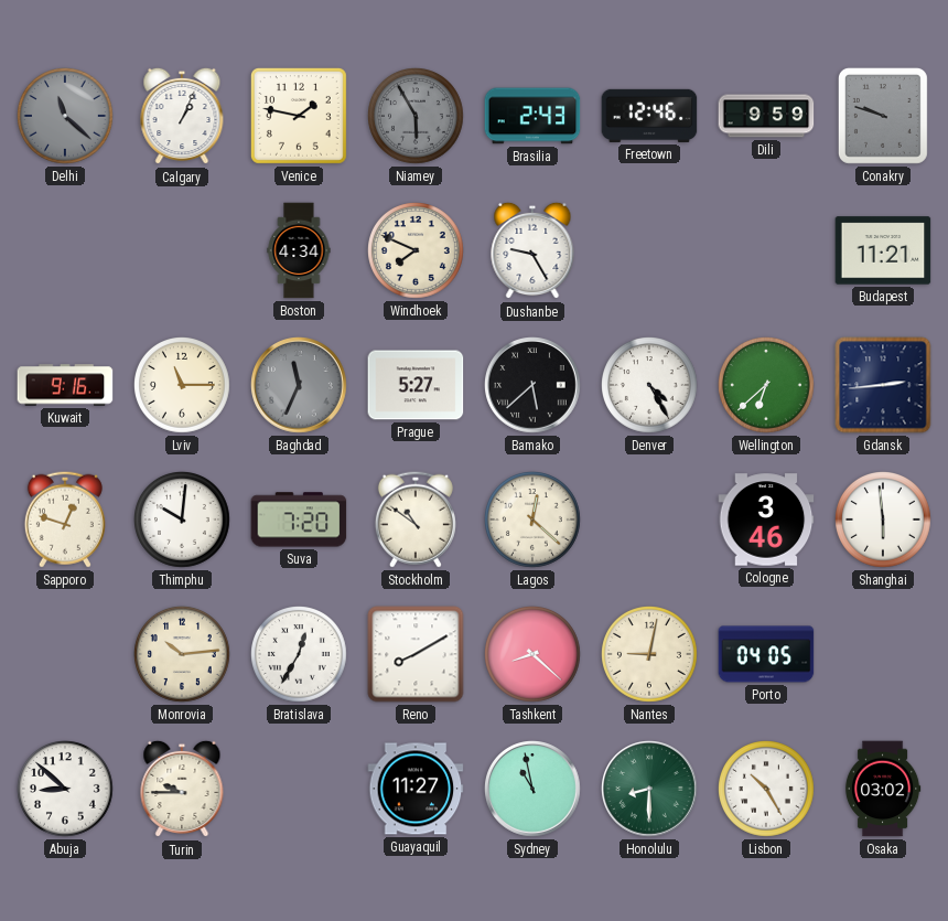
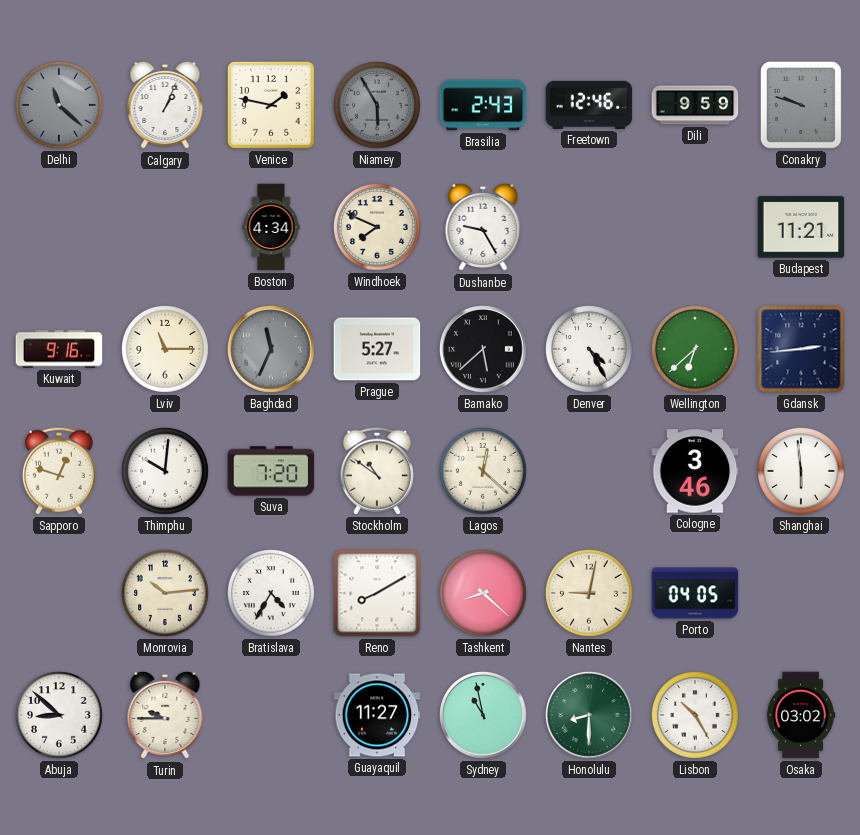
Bratislava: 12:35 -> 4:35 (272, 594)
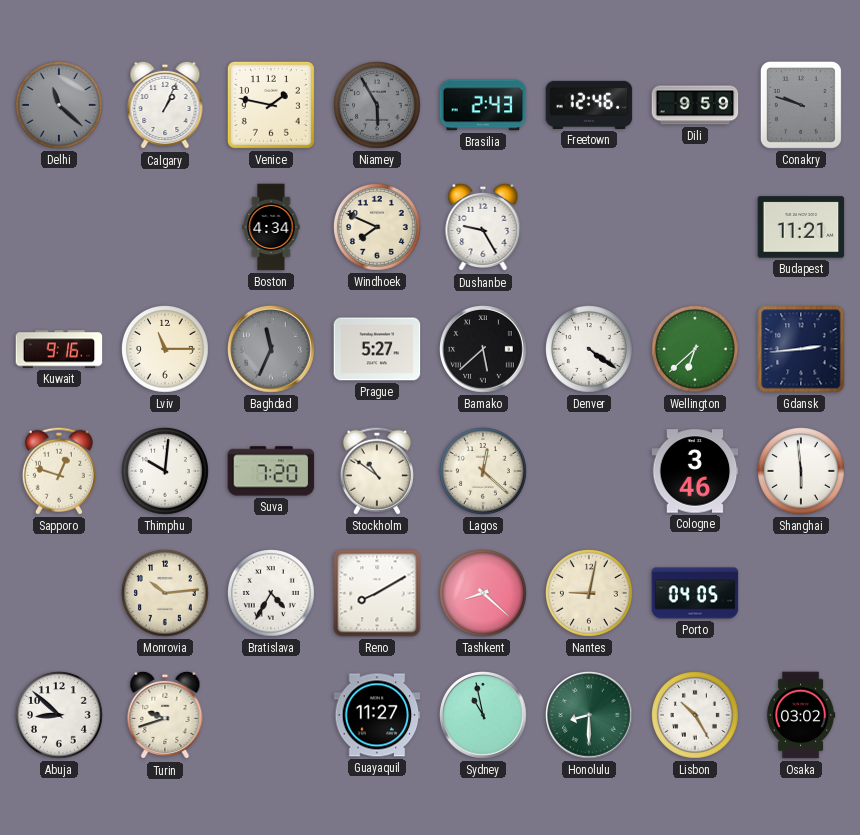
Denver: 4:25 -> 4:21 (590, 350)
Turin: 9:45 -> 9:42 (165, 715)
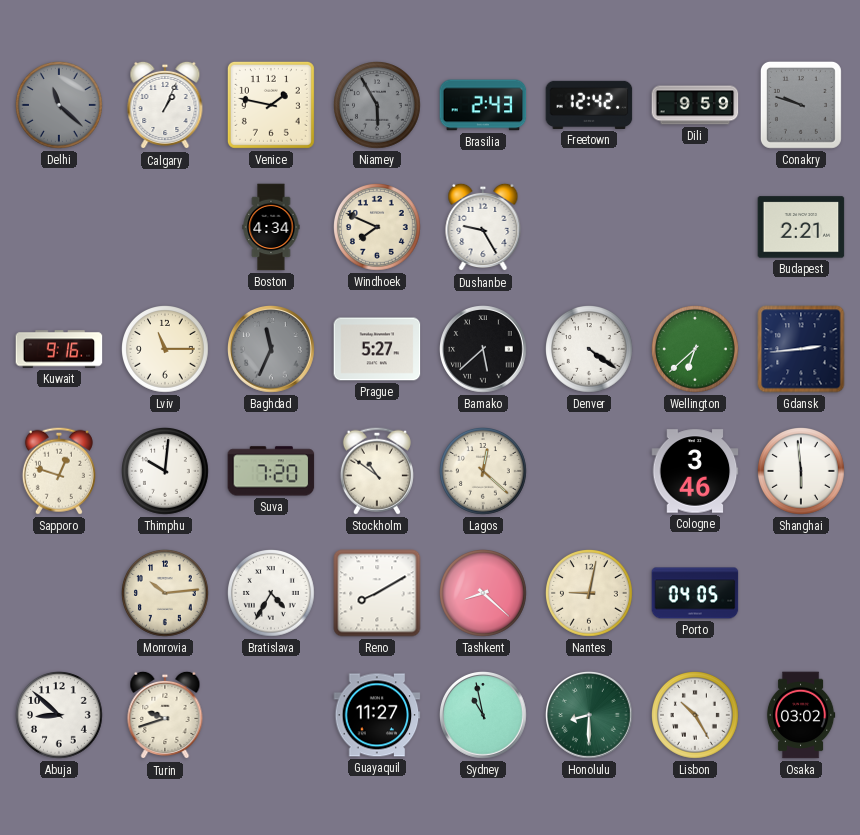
Freetown: 12:46 -> 12:42 (589, 105)
Budapest: 11:21 -> 2:21 (801, 227)
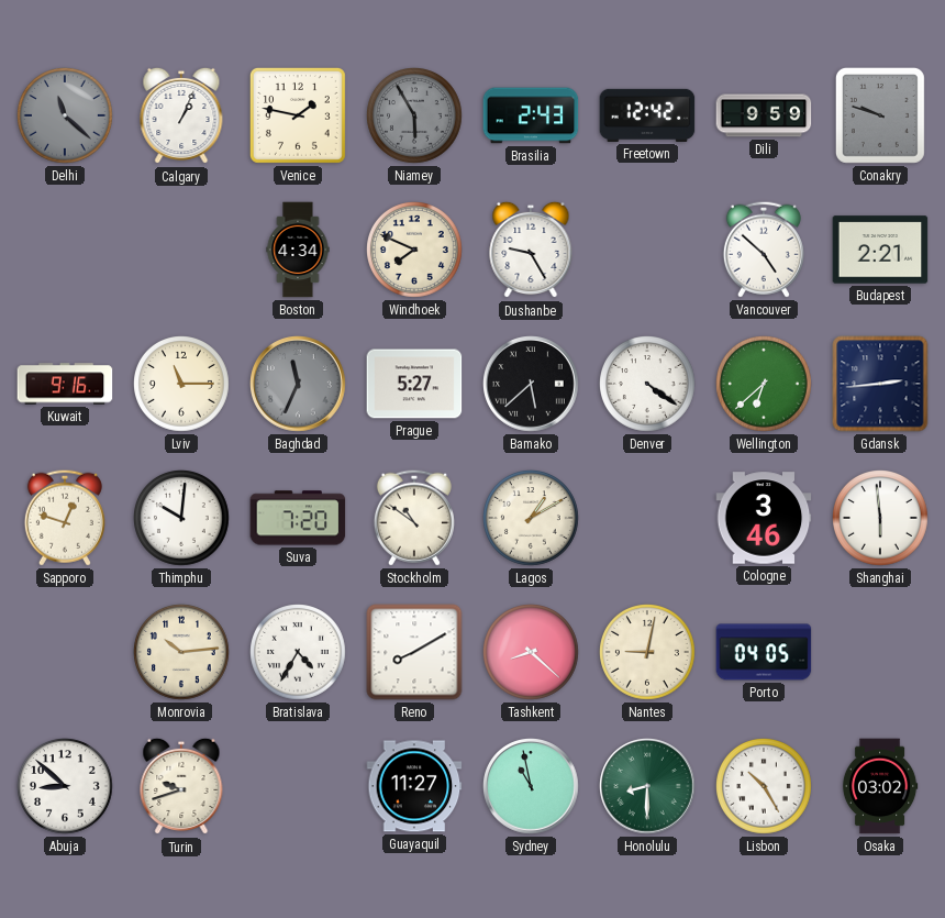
Vancouver: none -> 4:52 (764, 250)
Lagos: 12:22 -> 1:10 (532, 519)
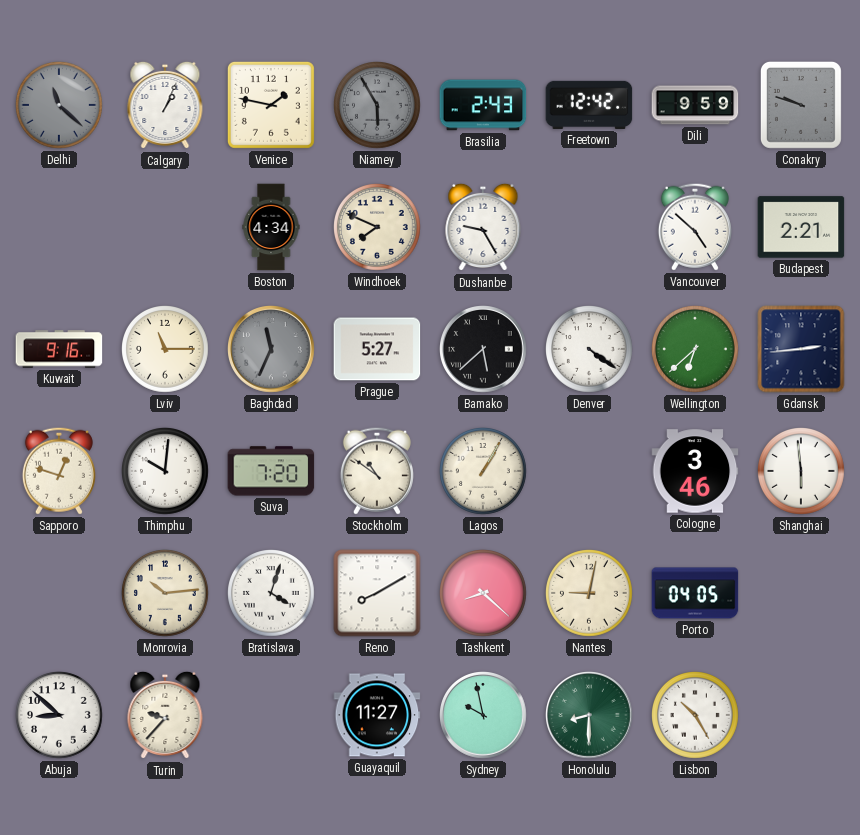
Lagos: 1:10 -> 1:05 (484, 472)
Bratislava: 4:35 -> 4:03 (272, 594)
Turin: 9:42 -> 9:37 (165, 715)
Sydney: 10:58 -> 9:58 (483, 715)
Osaka: 03:02 -> none (880, 786)
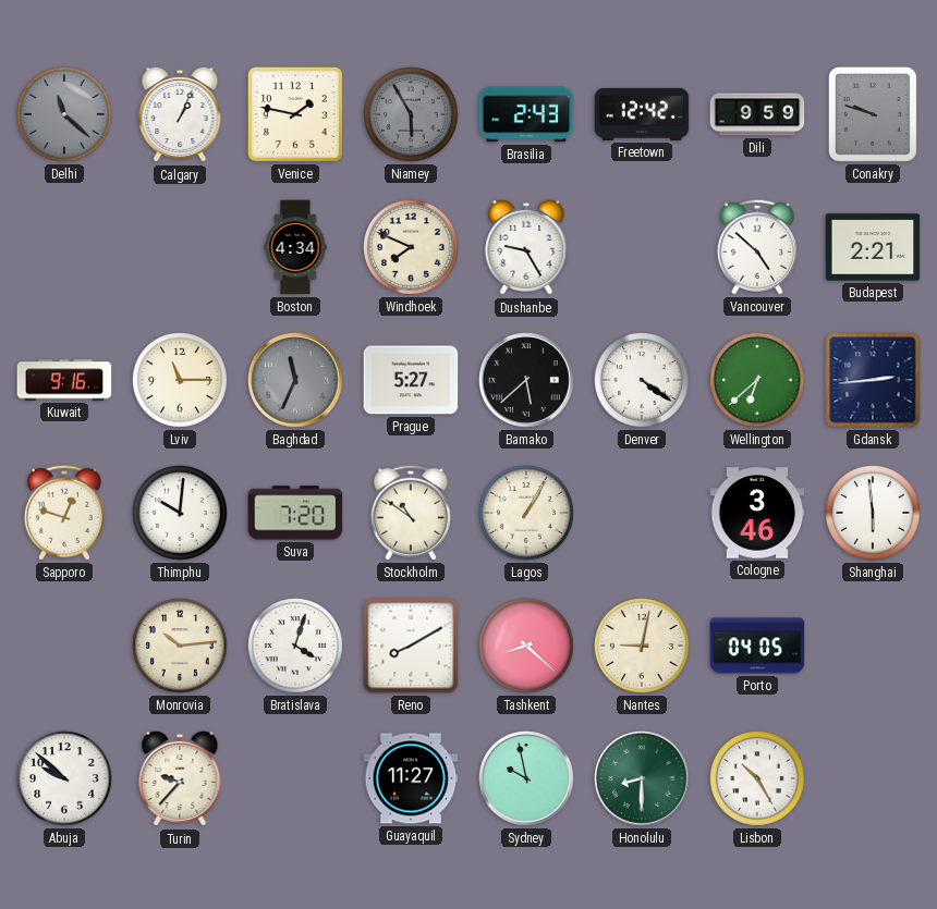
Abuja: 8:52 -> 9:52 (65, 779)
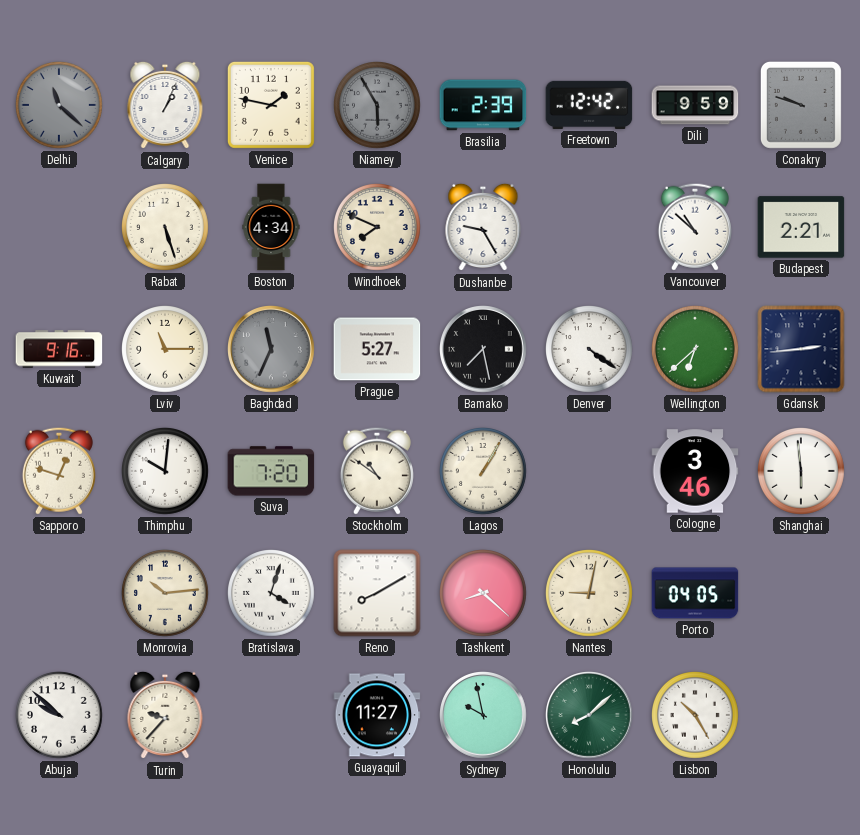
Brasilia: 2:43 -> 2:39 (483, 105)
Rabat: none -> 5:27 (166, 228)
Vancouver: 4:52 -> 10:52 (695, 227)
Bamako: 5:38 -> 7:28 (483, 349)
Honolulu: 8:30 -> 8:08 (589, 715)
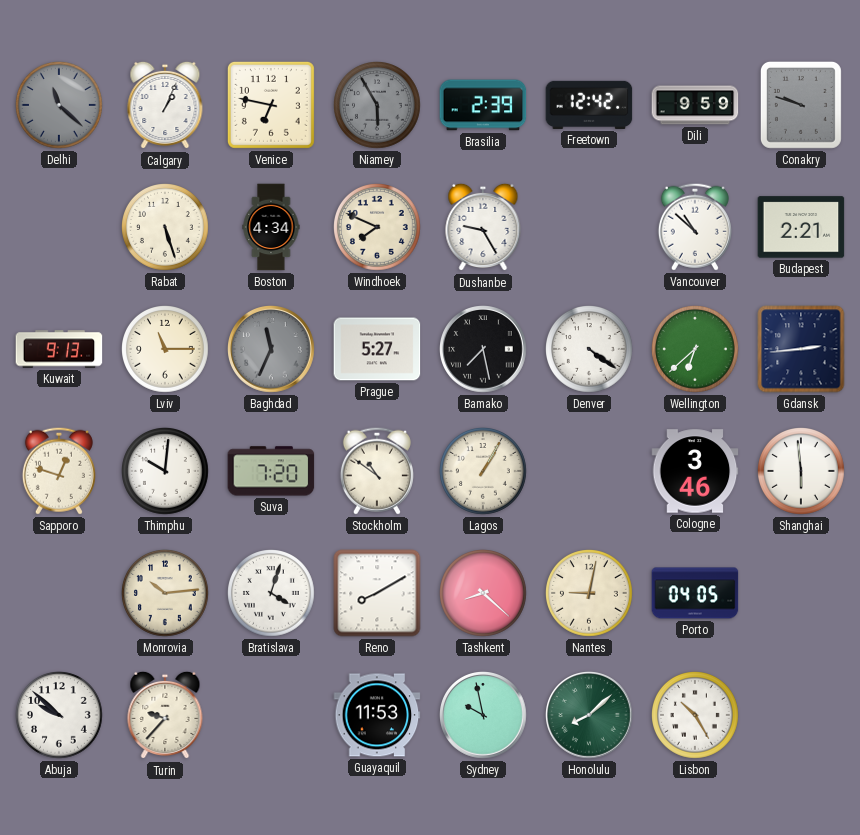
Venice: 1:47 -> 6:47 (271, 105)
Kuwait: 9:16 -> 9:13 (59, 349)
Guayaquil: 11:27 -> 11:53 (377, 715)
